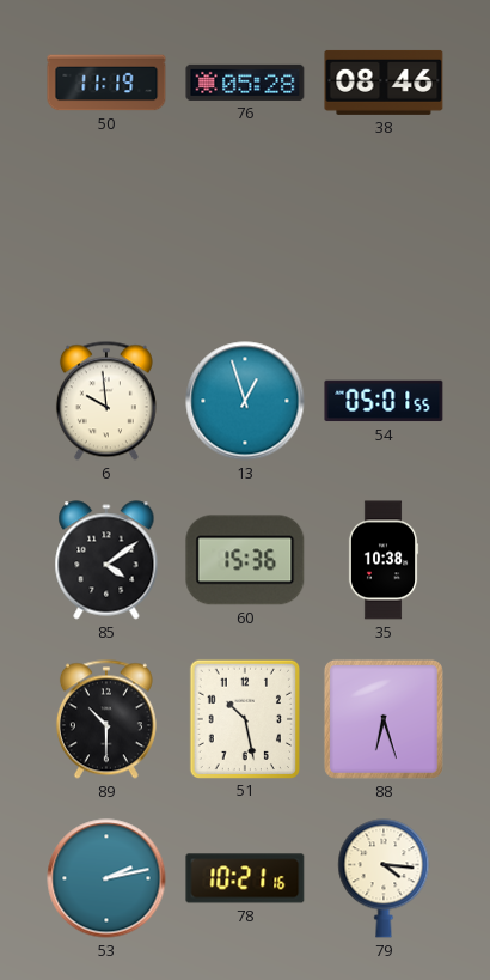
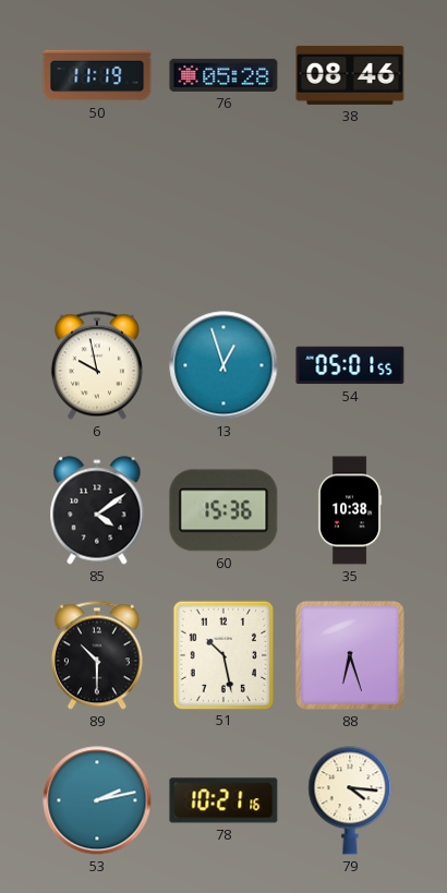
6: 9:59 -> 9:58 (97, 365)
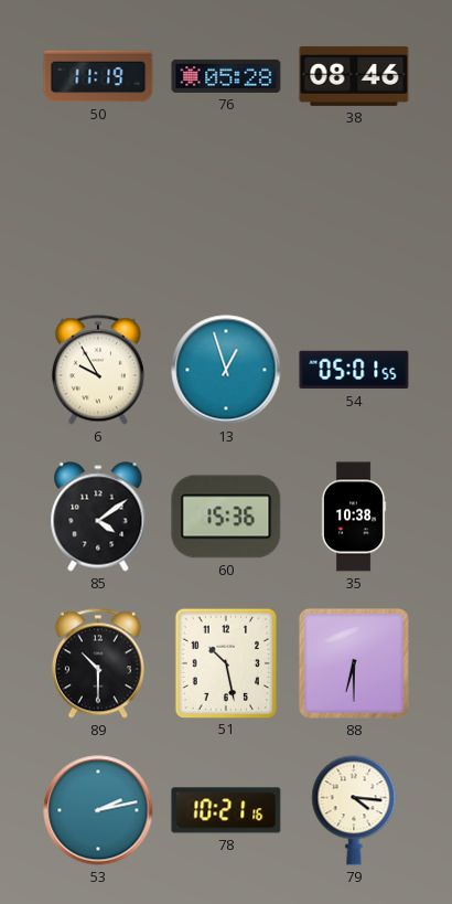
6: 9:58 -> 9:55 (98, 370)
88: 6:27 -> 6:30 (354, 663)
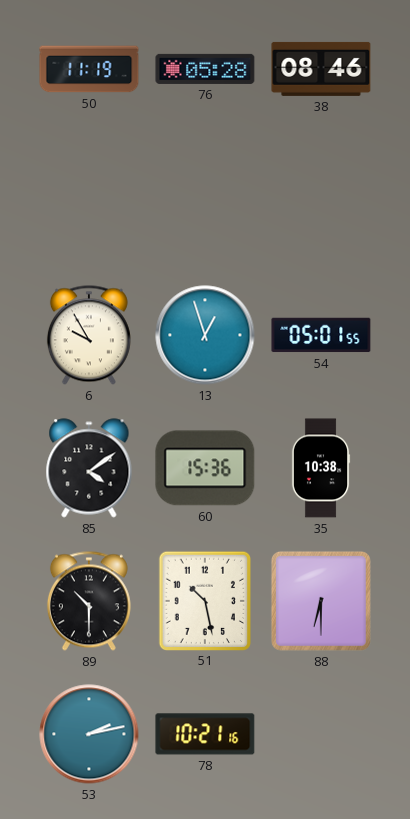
79: 4:16 -> none (354, 810)
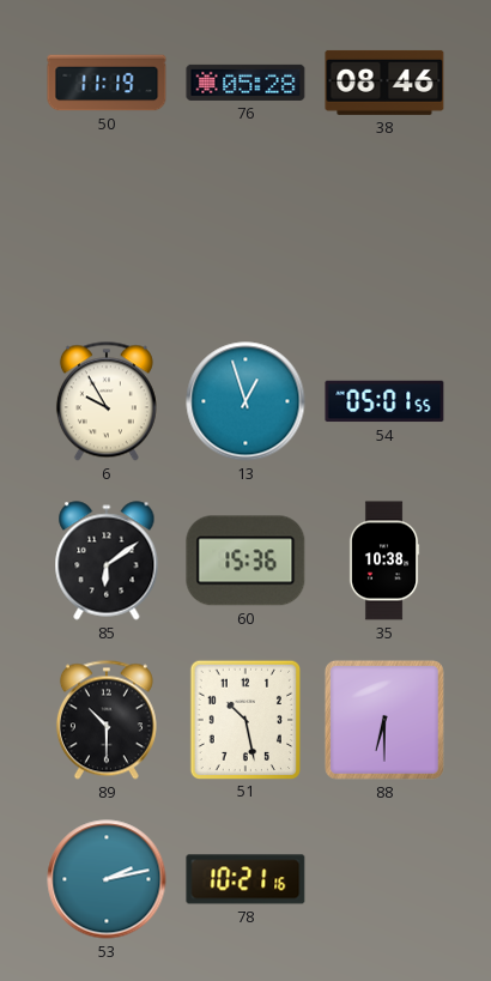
85: 4:09 -> 6:09 (107, 561)
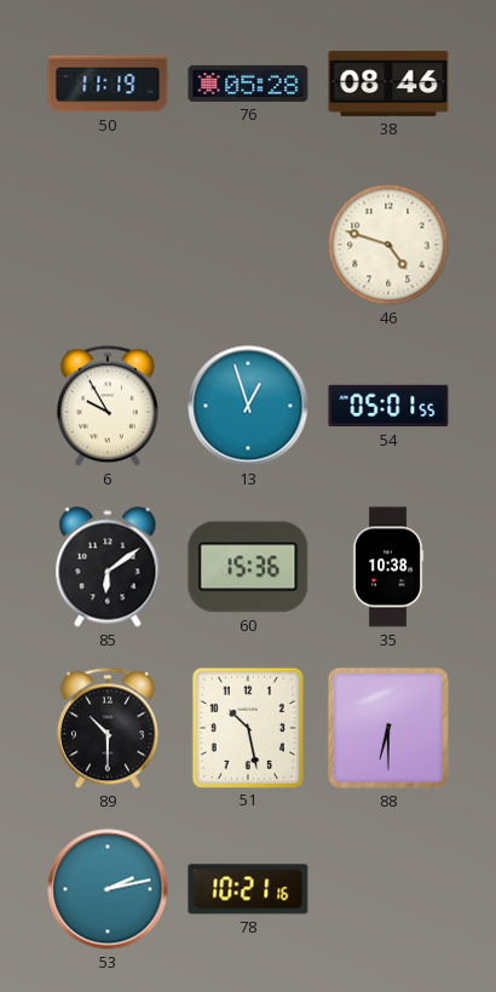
46: none -> 4:48 (388, 245)
